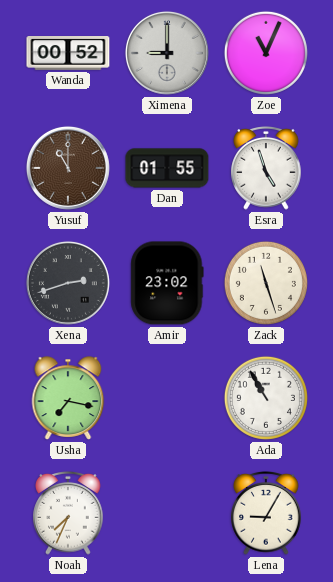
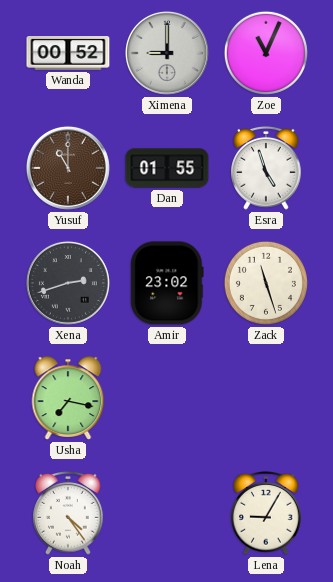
Ada: 10:55 -> none (266, 398)
Noah: 7:34 -> 4:24 (68, 514)
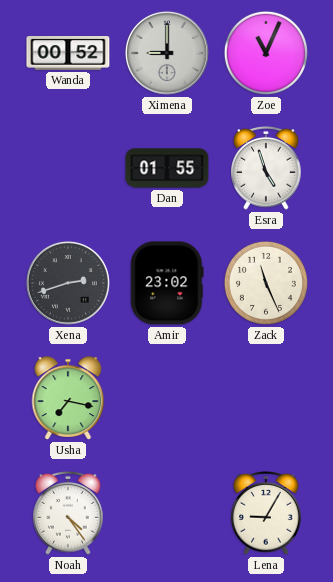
Yusuf: 11:00 -> none (68, 168)
Zack: 11:27 -> 11:26 (266, 283)
